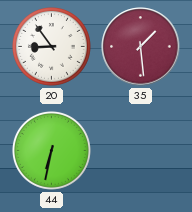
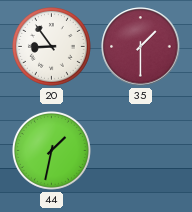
35: 1:29 -> 1:30 (141, 47)
44: 6:32 -> 1:32 (51, 150)
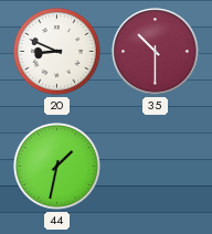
20: 8:54 -> 8:49 (56, 51)
35: 1:30 -> 10:30 (156, 52)
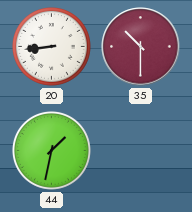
20: 8:49 -> 8:44 (51, 46)
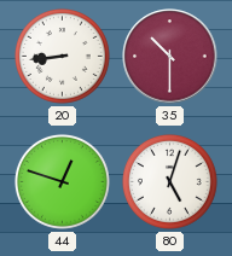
44: 1:32 -> 12:48 (62, 181)
80: none -> 5:03 (169, 181)
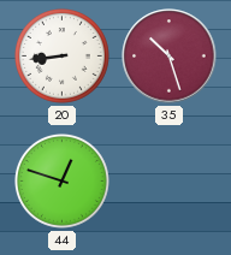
35: 10:30 -> 10:27 (170, 57)
80: 5:03 -> none (169, 181)
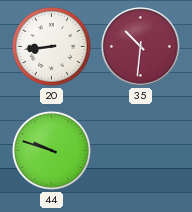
35: 10:27 -> 10:31 (141, 47)
44: 12:48 -> 9:48 (51, 150)
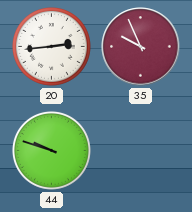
20: 8:44 -> 2:44 (51, 46)
35: 10:31 -> 9:56 (141, 47)
